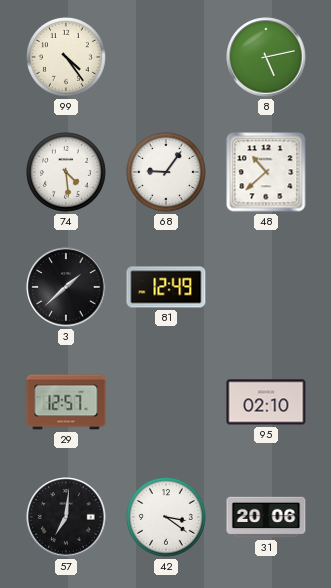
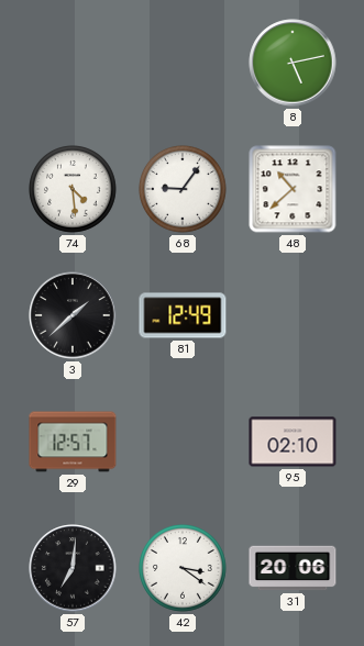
99: 4:24 -> none (67, 58)
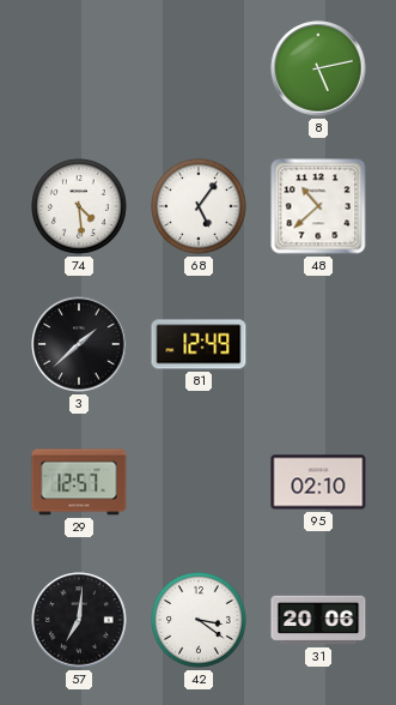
68: 9:06 -> 5:06 (200, 207)
